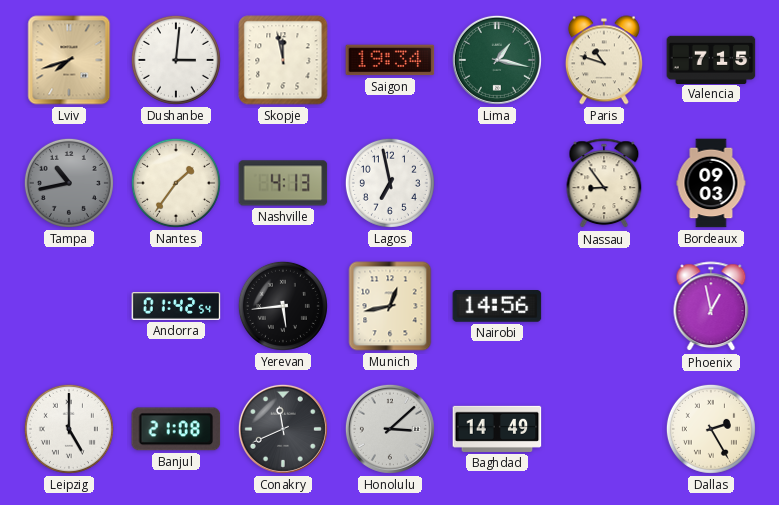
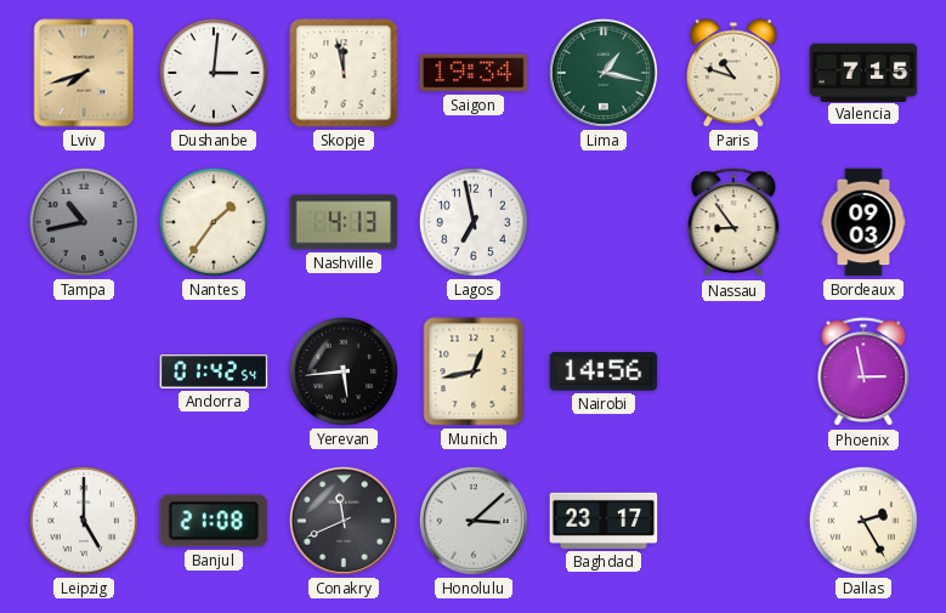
Phoenix: 12:58 -> 2:58 (863, 373)
Baghdad: 14:49 -> 23:17 (604, 521)
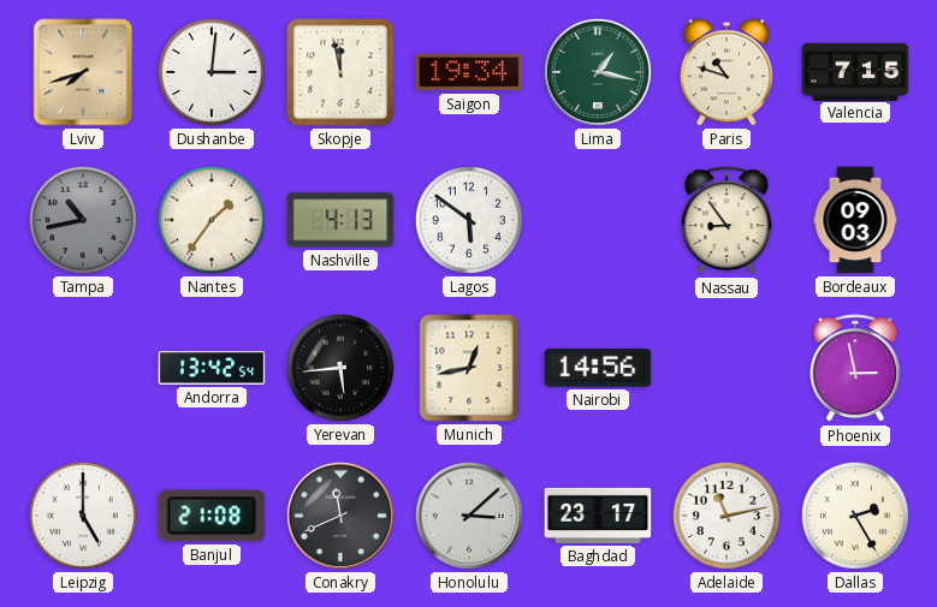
Lagos: 6:58 -> 5:51 (469, 220)
Andorra: 01:42 -> 13:42 (212, 368)
Adelaide: none -> 11:13 (727, 516)
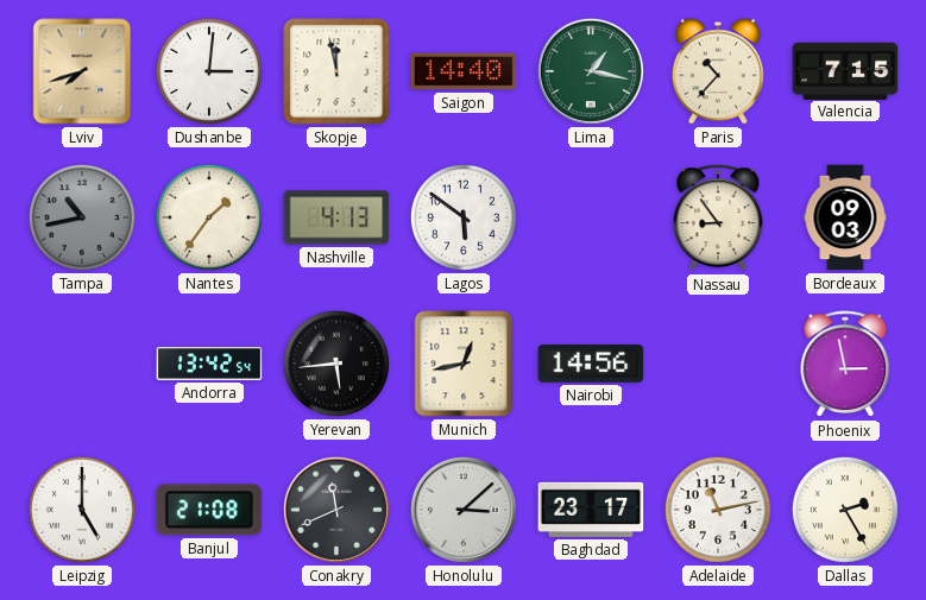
Saigon: 19:34 -> 14:40 (464, 71)
Paris: 10:48 -> 10:37 (718, 71)
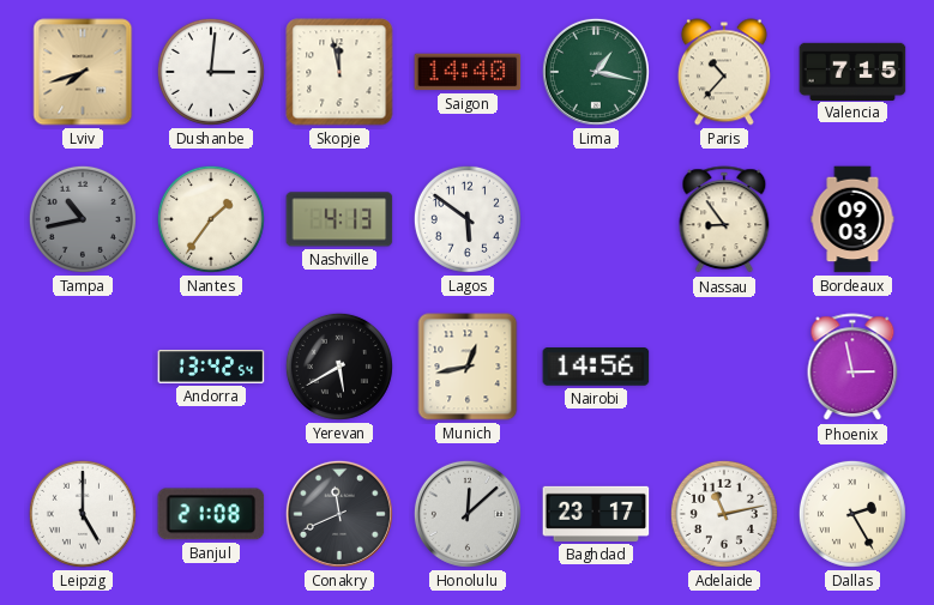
Yerevan: 5:44 -> 5:40 (339, 367)
Honolulu: 3:08 -> 12:08 (468, 514)
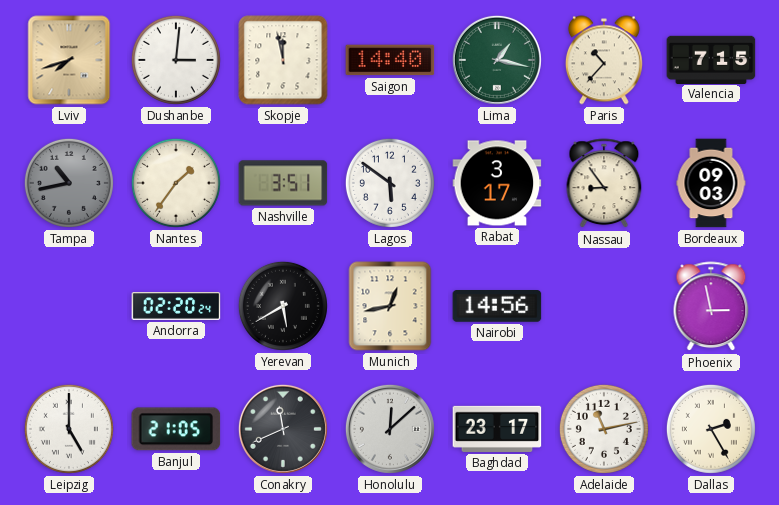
Nashville: 4:13 -> 3:51 (283, 183)
Rabat: none -> 3:17 (497, 183)
Andorra: 13:42 -> 02:20 (176, 306)
Banjul: 21:08 -> 21:05 (176, 429)
